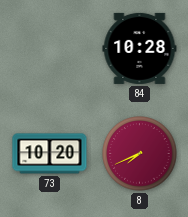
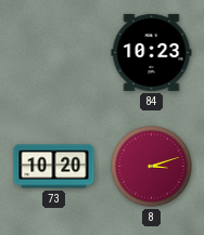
84: 10:28 -> 10:23 (152, 52)
8: 7:41 -> 3:12 (152, 167)
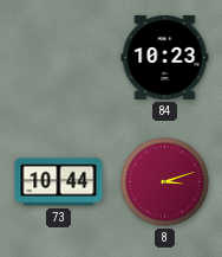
73: 10:20 -> 10:44 (59, 182)
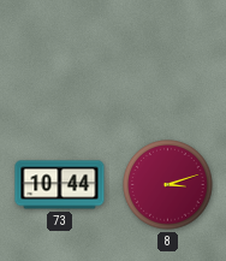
84: 10:23 -> none (165, 57)
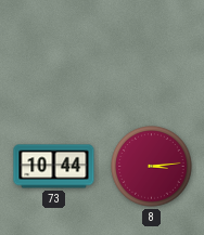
8: 3:12 -> 3:14 (152, 167)
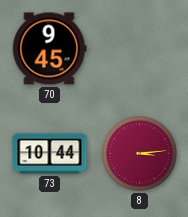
70: none -> 9:45 (50, 49)
